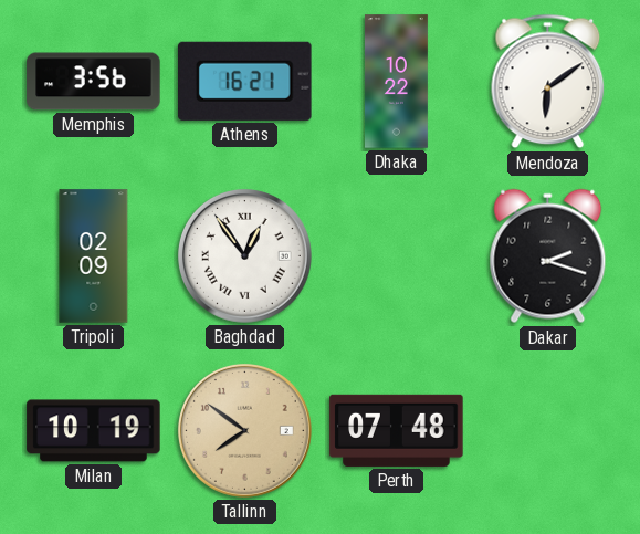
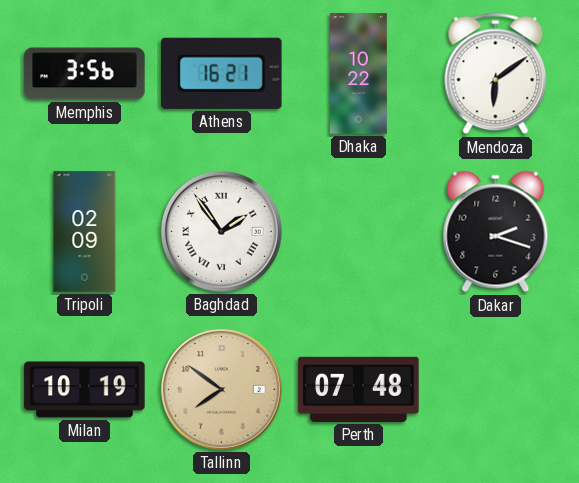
Baghdad: 12:54 -> 1:54 (221, 231)
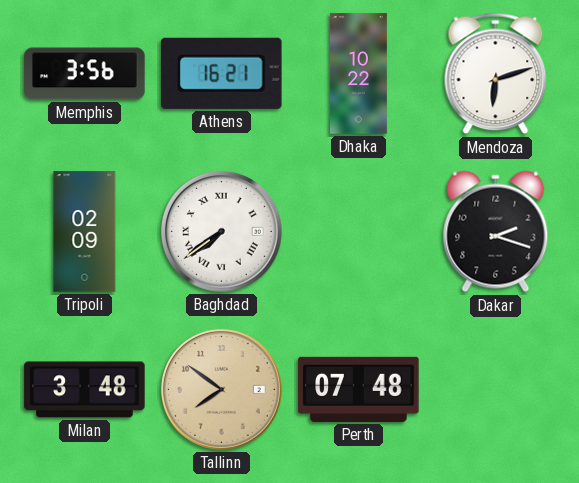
Mendoza: 6:09 -> 6:12 (496, 74)
Baghdad: 1:54 -> 7:39 (221, 231)
Milan: 10:19 -> 3:48 (85, 390)
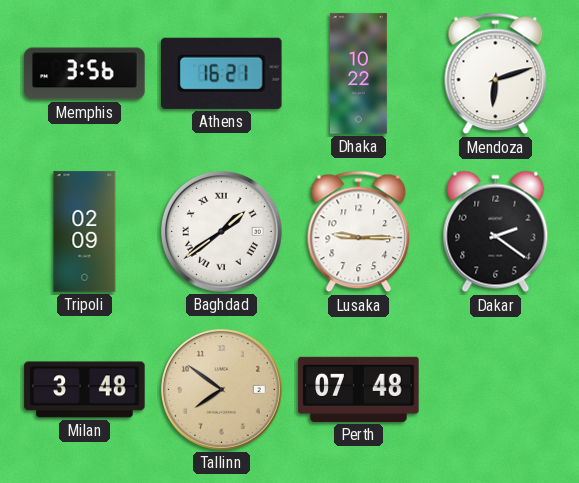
Baghdad: 7:39 -> 1:39 (221, 231)
Lusaka: none -> 9:15 (359, 232)
Dakar: 2:18 -> 2:21 (496, 232)
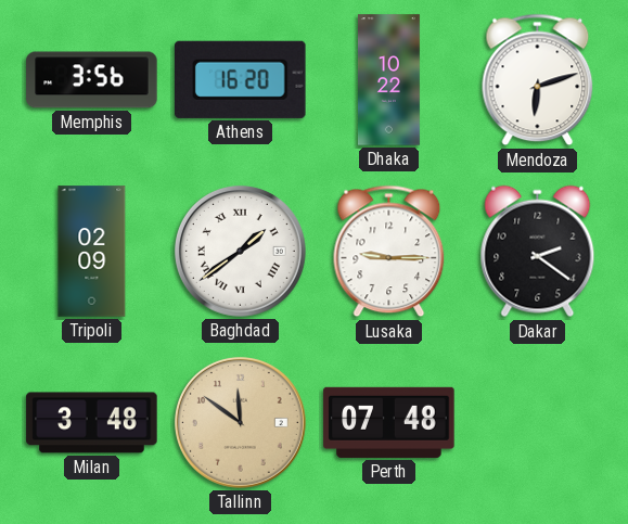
Athens: 16:21 -> 16:20 (241, 79)
Tallinn: 7:51 -> 11:51 (240, 422)
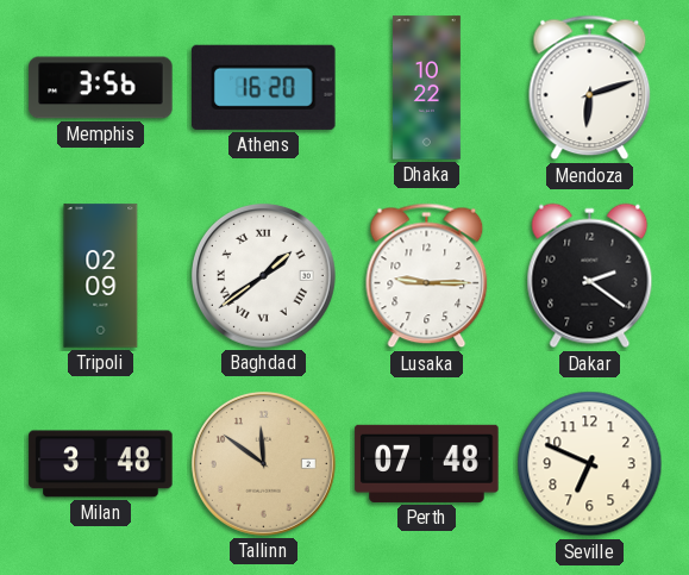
Seville: none -> 6:49 (590, 464)
